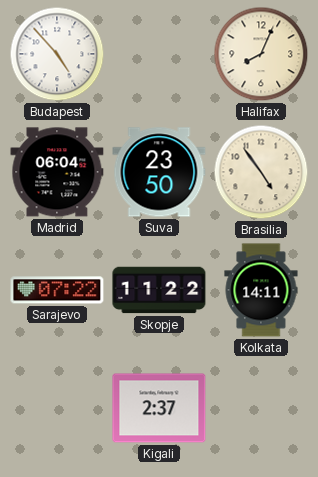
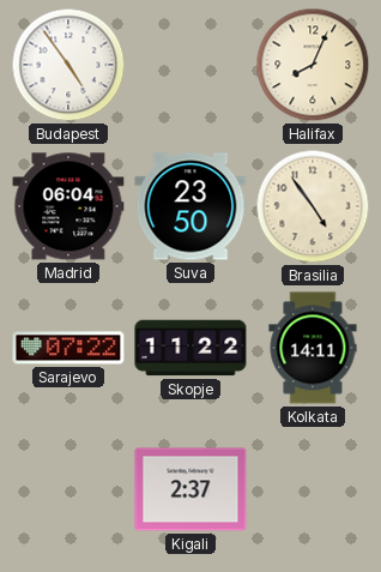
Budapest: 4:53 -> 4:54 (68, 65)
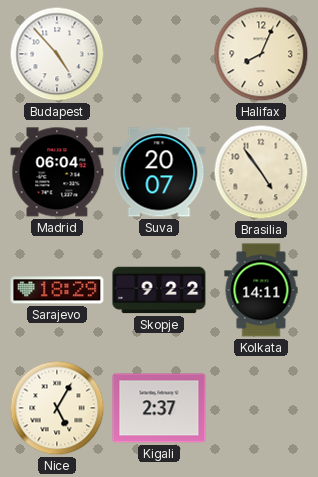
Budapest: 4:54 -> 4:53 (57, 54)
Suva: 23:50 -> 20:07 (159, 172)
Sarajevo: 07:22 -> 18:29 (57, 290)
Skopje: 11:22 -> 9:22 (159, 290)
Nice: none -> 5:05 (57, 408)
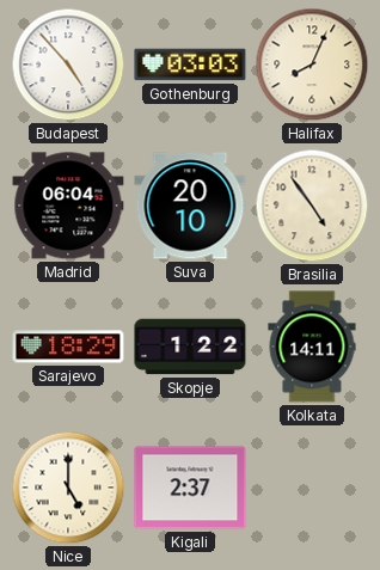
Gothenburg: none -> 03:03 (190, 65)
Suva: 20:07 -> 20:10 (190, 206)
Skopje: 9:22 -> 1:22 (190, 347)
Nice: 5:05 -> 5:00 (68, 488)
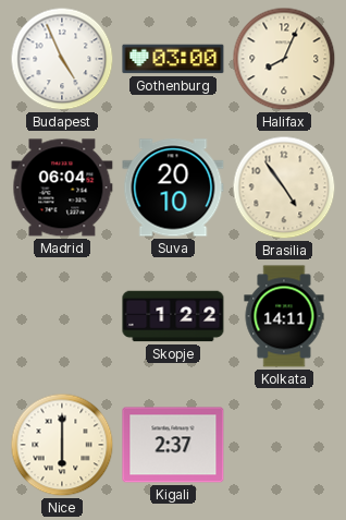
Budapest: 4:53 -> 4:56 (62, 59)
Gothenburg: 03:03 -> 03:00 (173, 59)
Sarajevo: 18:29 -> none (68, 347)
Nice: 5:00 -> 6:00 (62, 445)
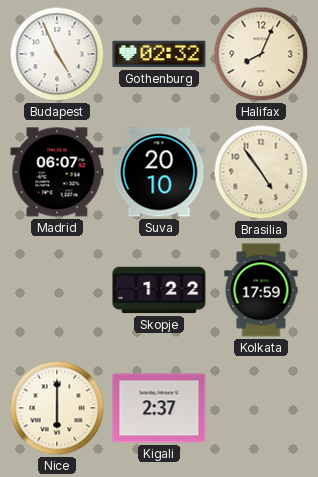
Gothenburg: 03:00 -> 02:32 (159, 54)
Madrid: 06:04 -> 06:07 (57, 172)
Kolkata: 14:11 -> 17:59 (261, 290)
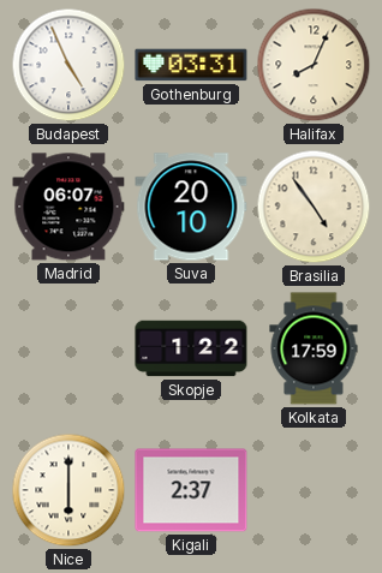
Gothenburg: 02:32 -> 03:31 (191, 65)
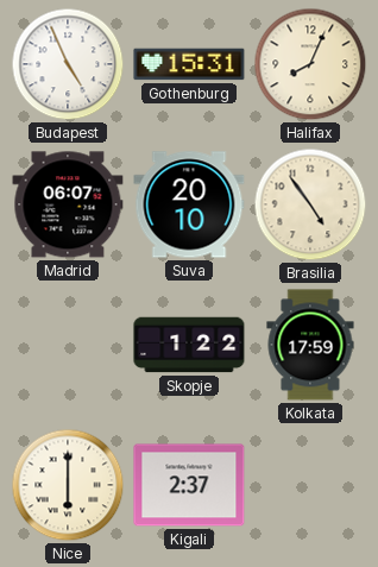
Gothenburg: 03:31 -> 15:31 (189, 64)
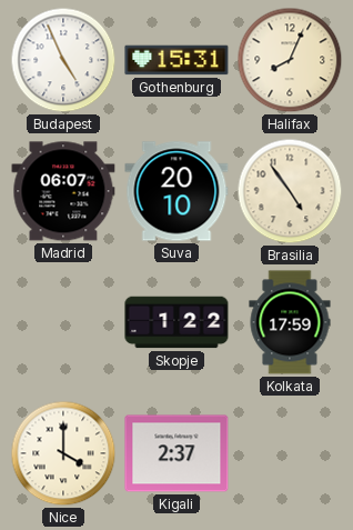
Nice: 6:00 -> 4:00 (63, 453)
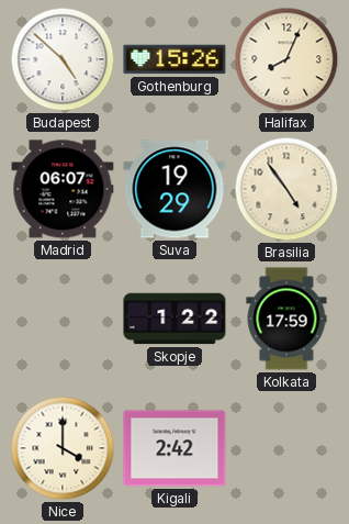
Budapest: 4:56 -> 4:52 (63, 59)
Gothenburg: 15:31 -> 15:26 (174, 59)
Suva: 20:10 -> 19:29 (174, 189)
Kigali: 2:37 -> 2:42 (174, 448)
